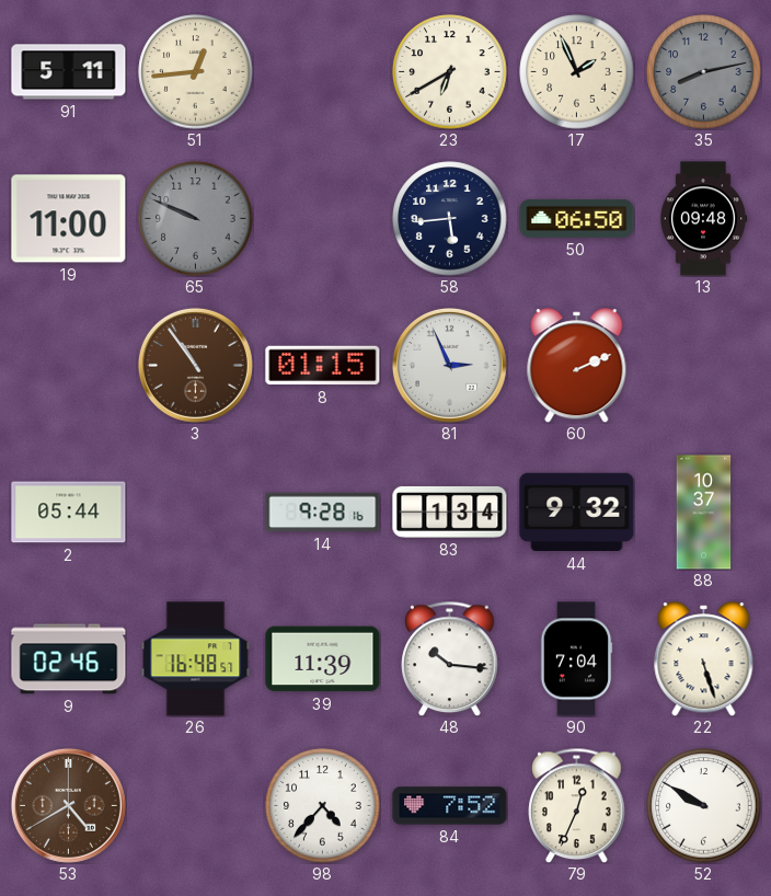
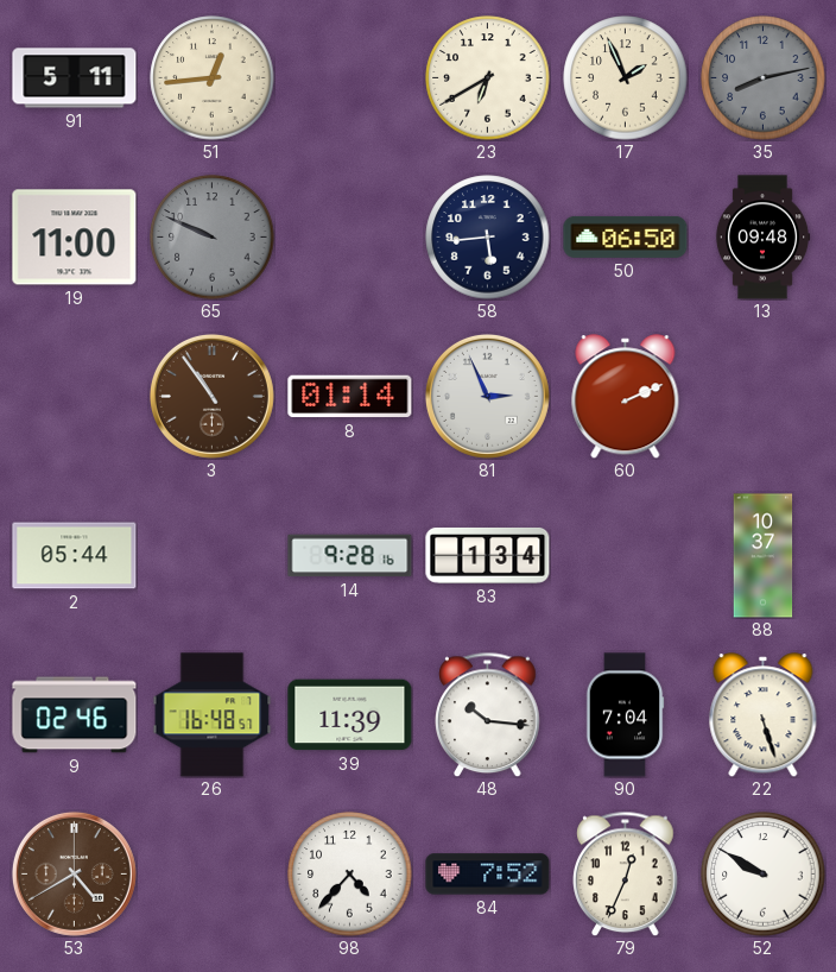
8: 01:15 -> 01:14 (350, 397)
44: 9:32 -> none (577, 513)
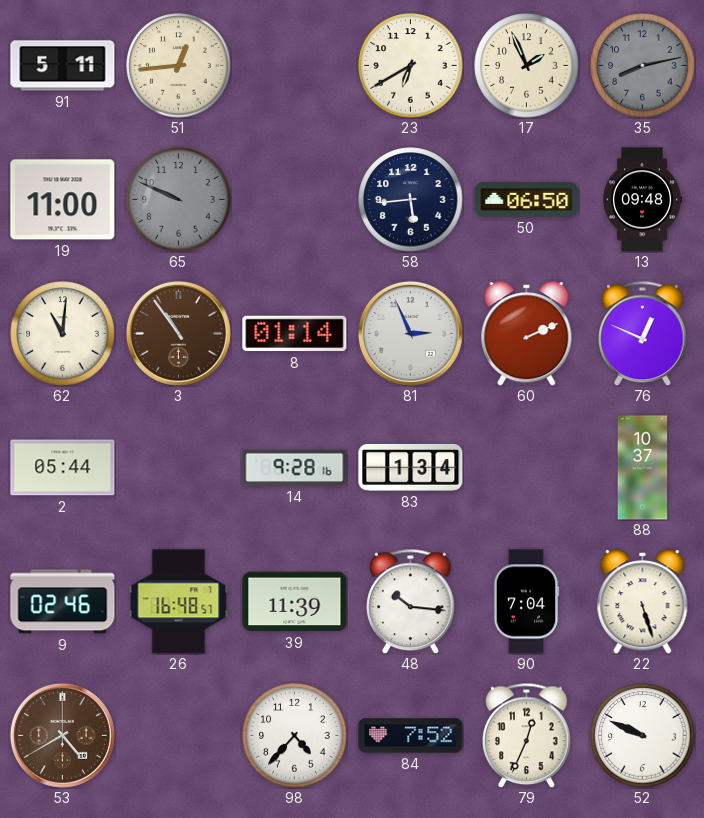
62: none -> 11:01 (63, 334)
76: none -> 12:49 (643, 333)
52: 9:50 -> 9:49 (643, 736)
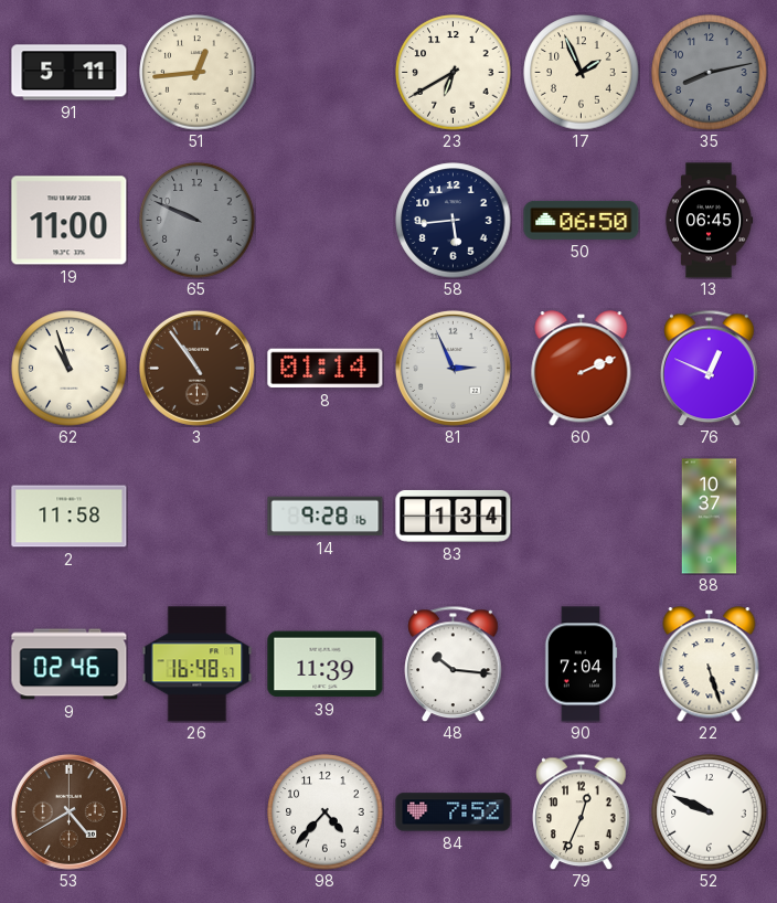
13: 09:48 -> 06:45 (709, 221)
62: 11:01 -> 10:57 (70, 369)
2: 05:44 -> 11:58 (70, 517)
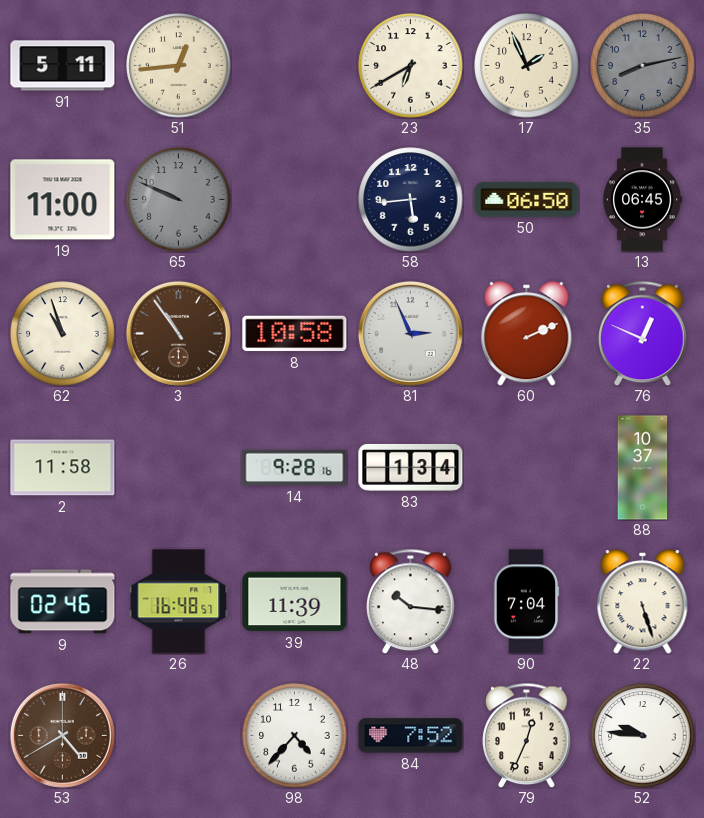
8: 01:14 -> 10:58 (295, 334)
52: 9:49 -> 9:46 (643, 736)
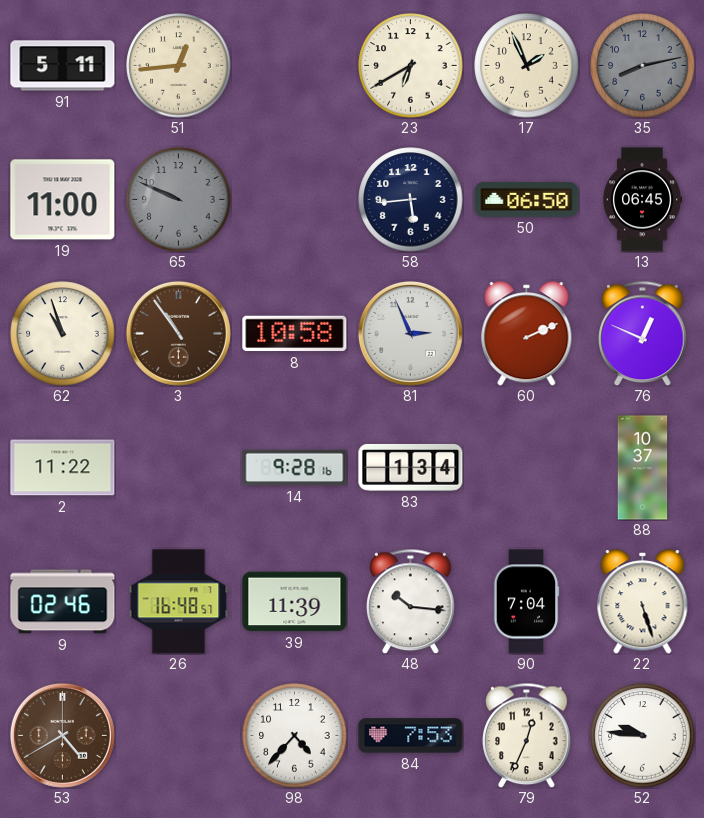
2: 11:58 -> 11:22 (63, 468)
84: 7:52 -> 7:53 (411, 736)
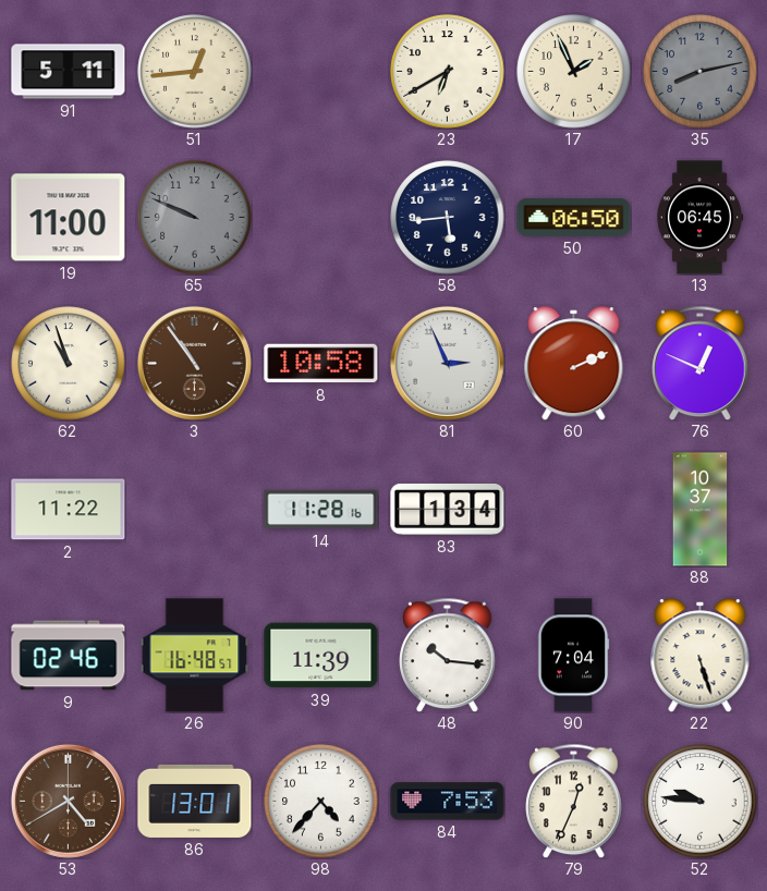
14: 9:28 -> 11:28 (321, 510)
86: none -> 13:01 (195, 801)
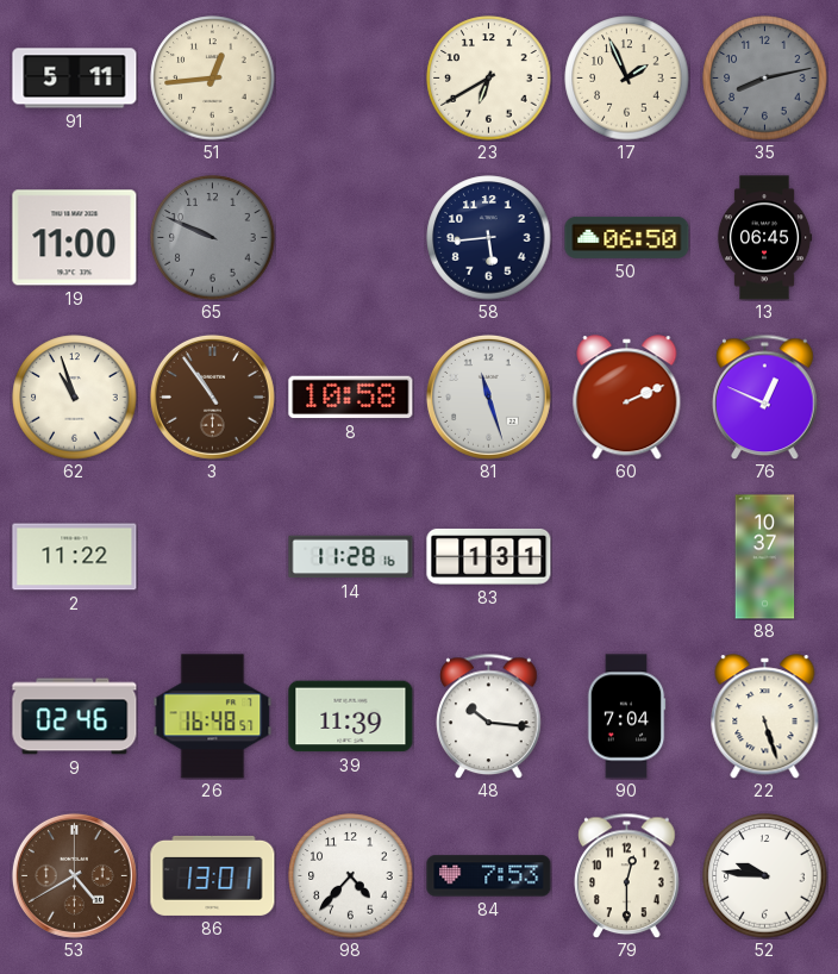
81: 2:56 -> 11:27 (488, 397)
83: 1:34 -> 1:31 (489, 557)
79: 12:34 -> 12:30 (627, 875)
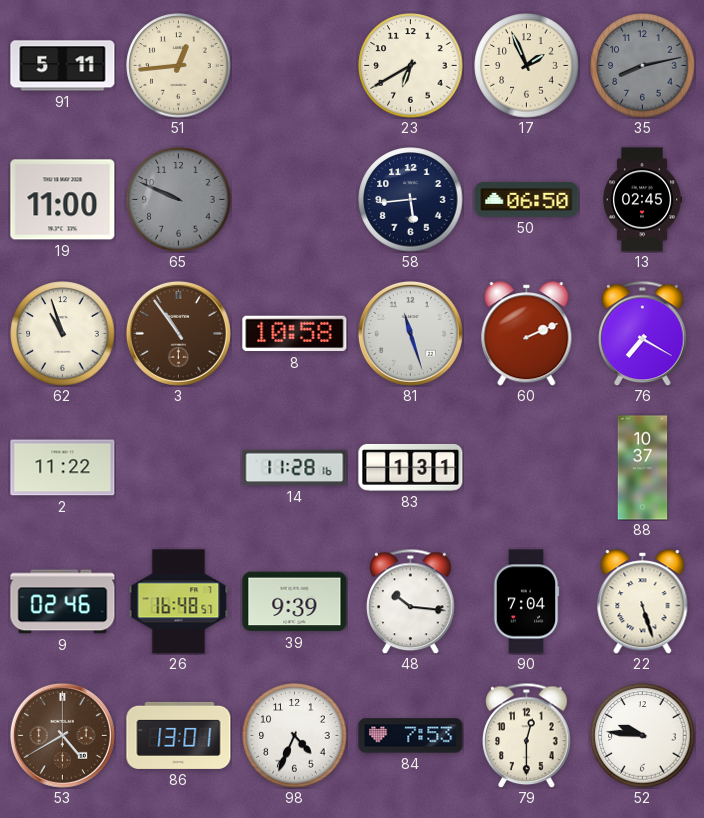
13: 06:45 -> 02:45 (642, 200)
76: 12:49 -> 7:20 (643, 333)
39: 11:39 -> 9:39 (295, 602)
98: 4:37 -> 4:34 (295, 736)
